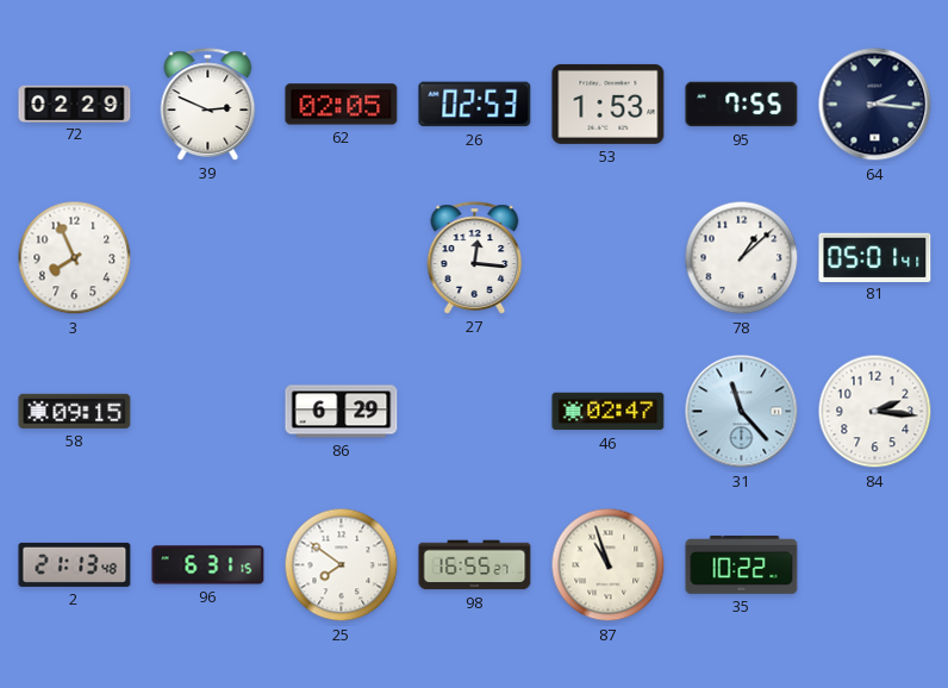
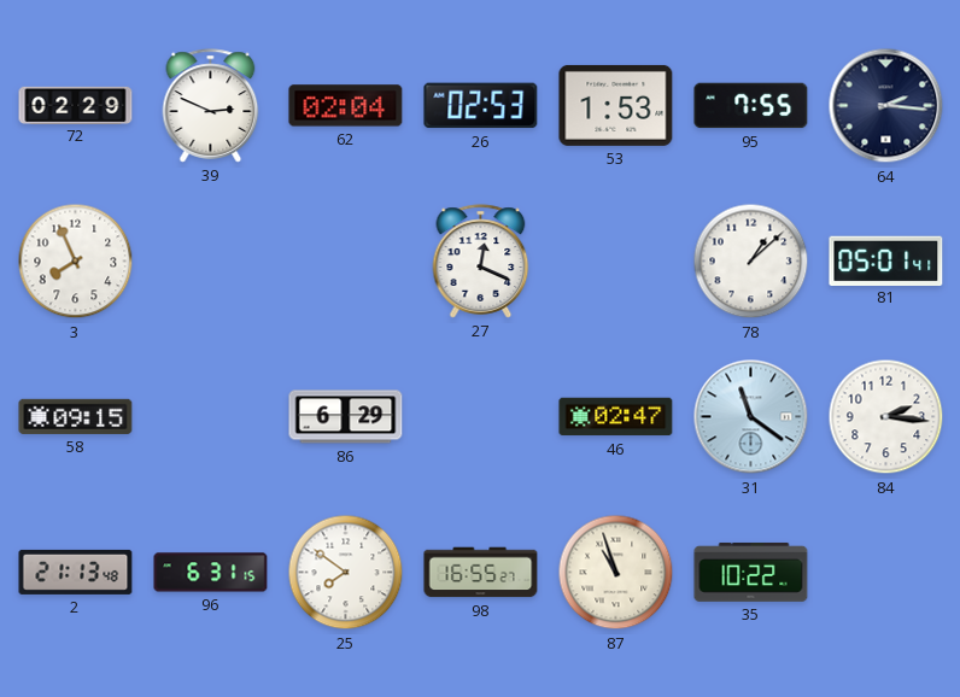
62: 02:05 -> 02:04 (346, 106)
27: 12:16 -> 12:19 (481, 262)
31: 11:23 -> 11:21 (751, 417)
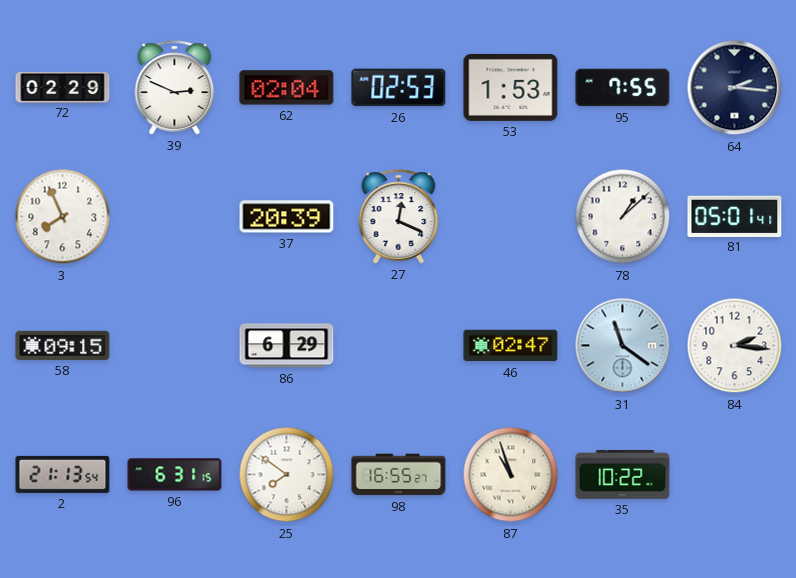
37: none -> 20:39 (287, 217)
2: 21:13:48 -> 21:13:54 (63, 474)
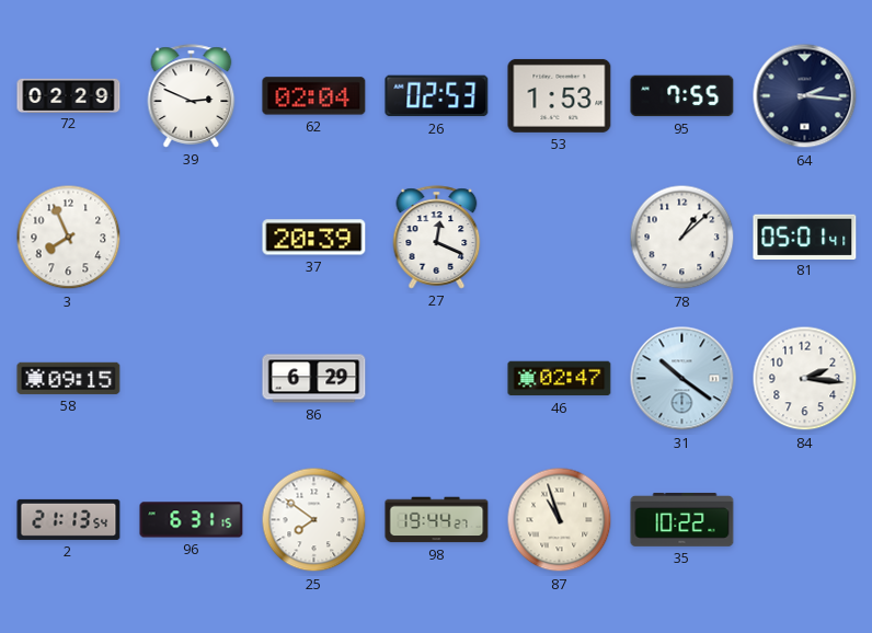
31: 11:21 -> 10:21 (682, 379)
98: 16:55 -> 19:44 (437, 520)
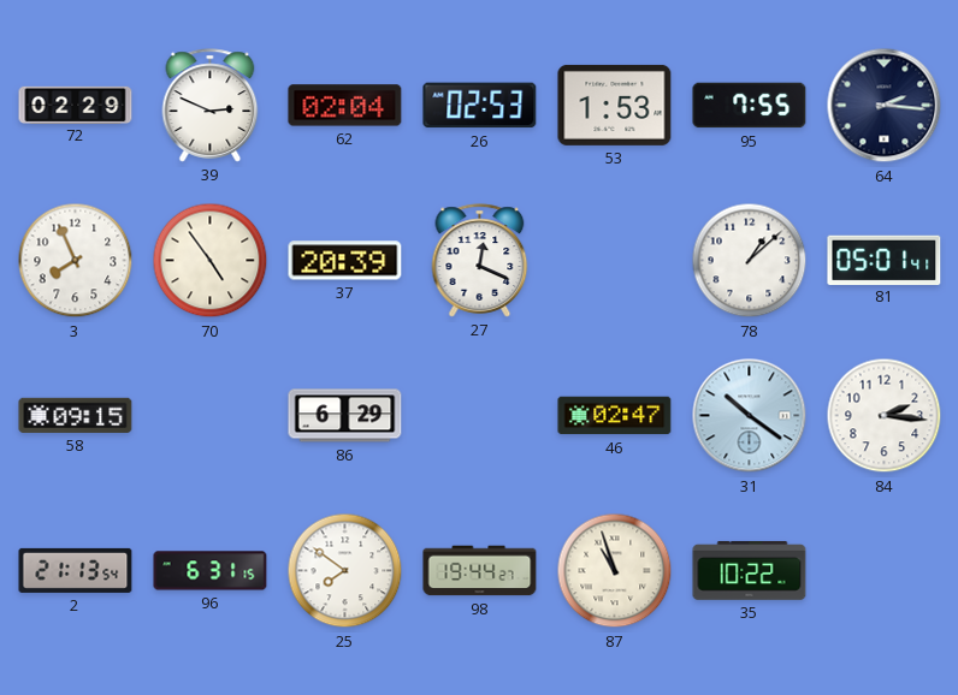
70: none -> 4:54 (211, 261)
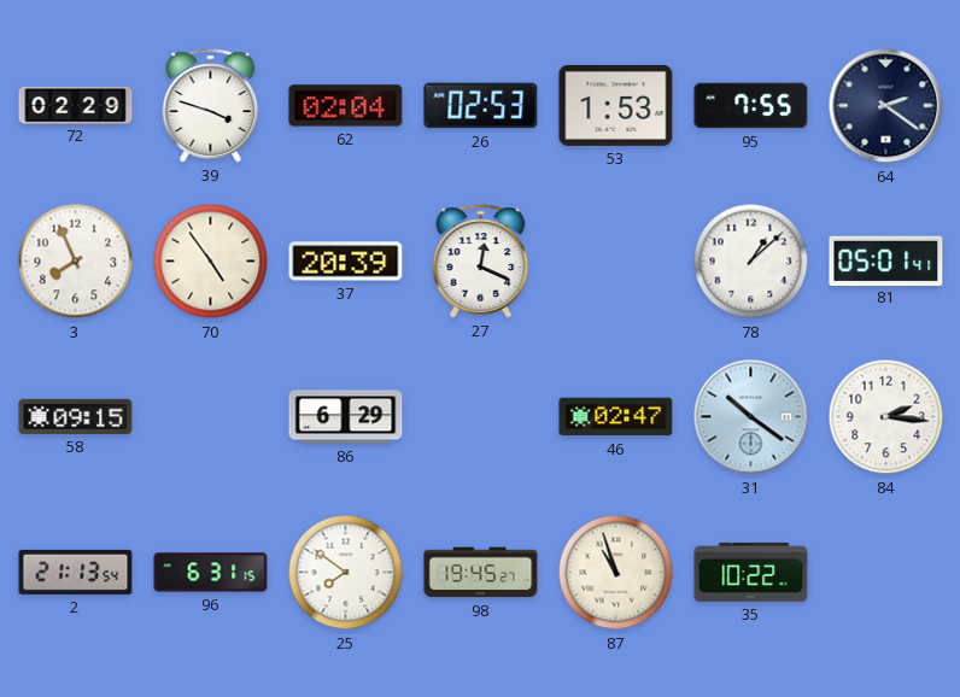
39: 2:49 -> 3:48 (211, 106)
64: 2:16 -> 2:21 (886, 106)
98: 19:44 -> 19:45 (481, 573)
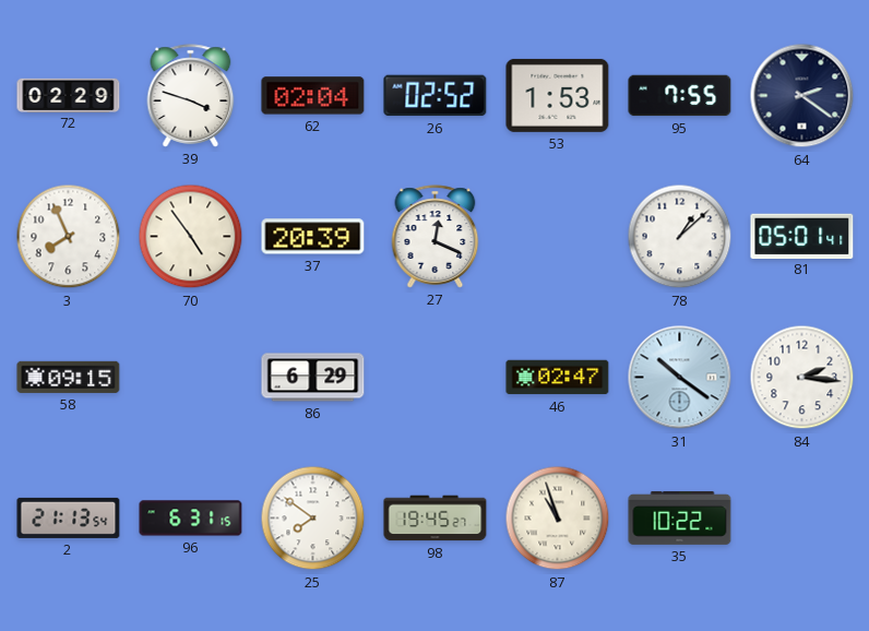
26: 02:53 -> 02:52 (436, 96)
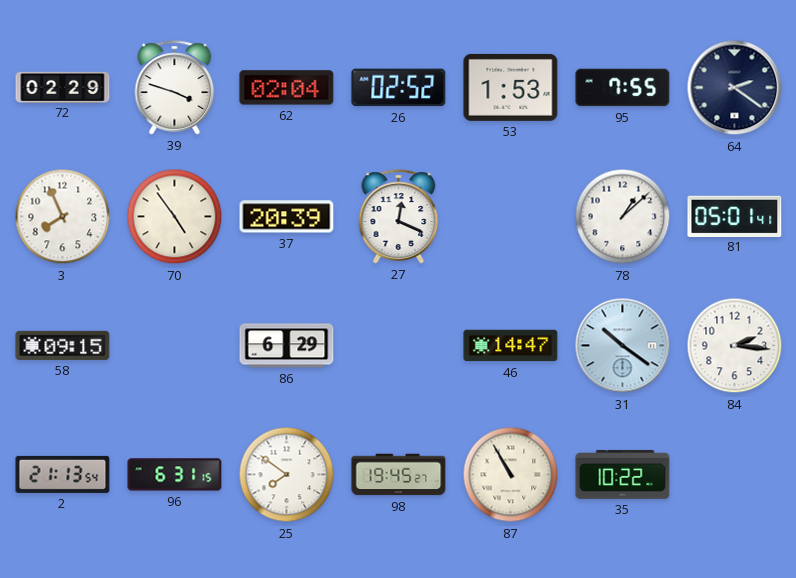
46: 02:47 -> 14:47 (511, 346)
87: 10:57 -> 10:55 (511, 475)
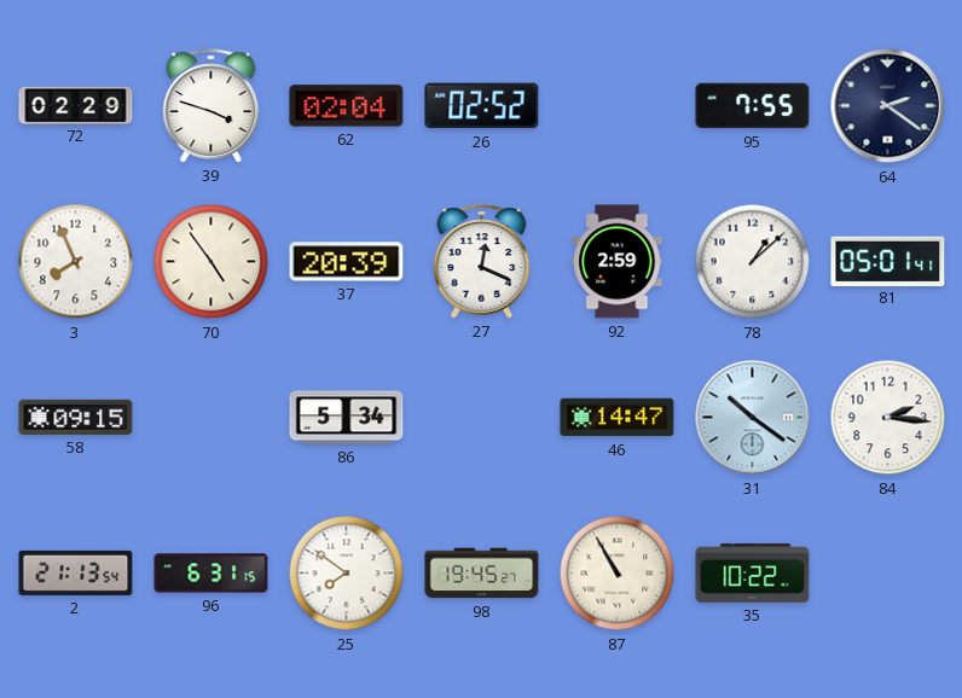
53: 1:53 -> none (511, 87)
92: none -> 2:59 (618, 262)
86: 6:29 -> 5:34 (347, 418)
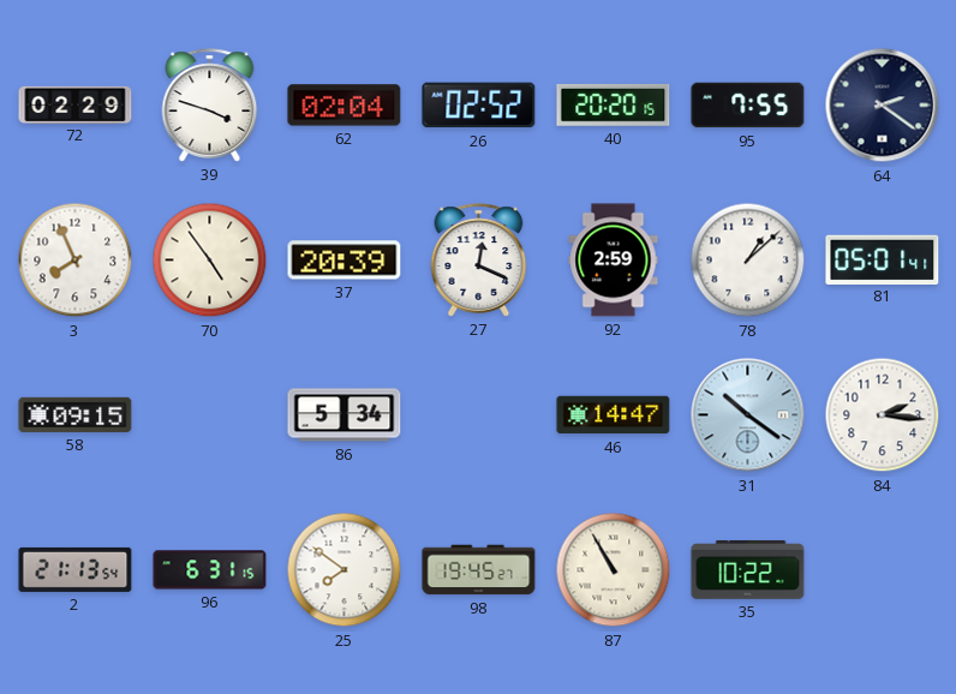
40: none -> 20:20 (614, 104)
